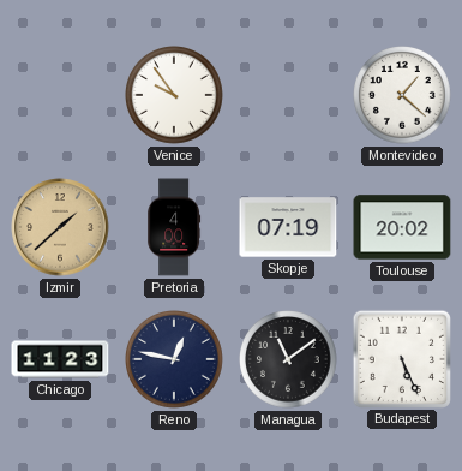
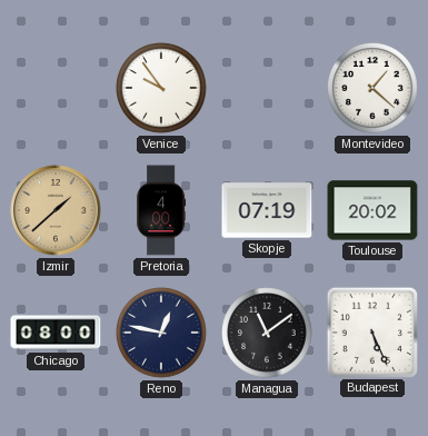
Chicago: 11:23 -> 08:00 (56, 333)
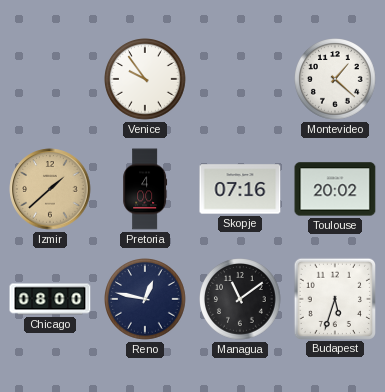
Skopje: 07:19 -> 07:16 (240, 189)
Budapest: 5:26 -> 5:33 (334, 298)
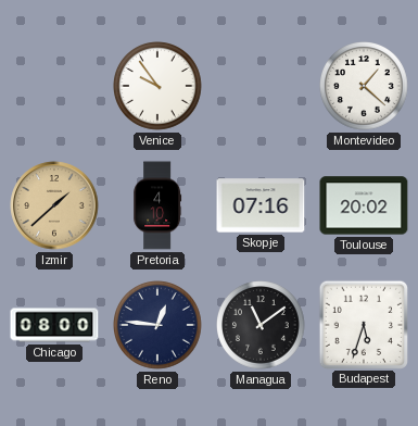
Pretoria: 4:00 -> 4:10 (157, 205)
Reno: 12:47 -> 12:46 (159, 326)
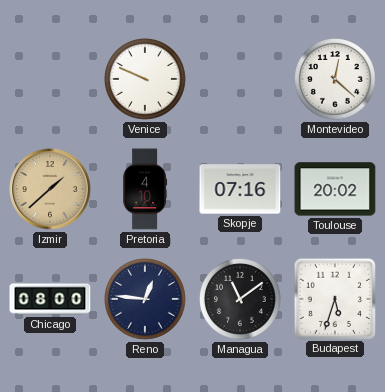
Venice: 9:54 -> 9:49 (146, 80)
Montevideo: 1:22 -> 12:22 (336, 80)
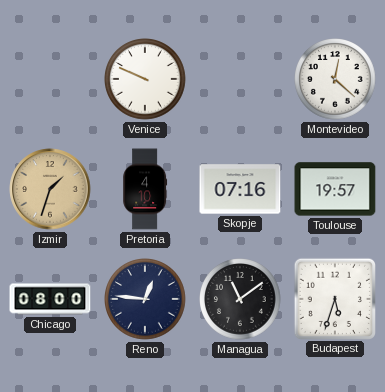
Izmir: 1:38 -> 1:33 (50, 189)
Toulouse: 20:02 -> 19:57 (335, 189)
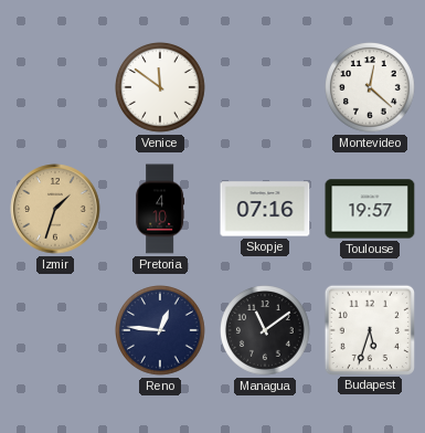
Venice: 9:49 -> 11:51 (161, 88)
Chicago: 08:00 -> none (50, 299)
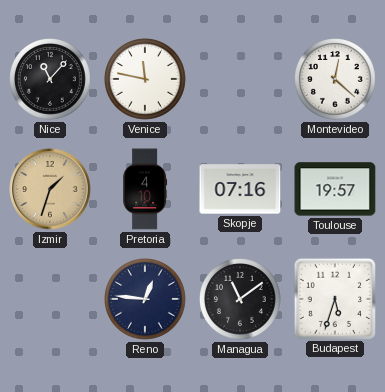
Nice: none -> 11:07 (51, 80)
Venice: 11:51 -> 11:47 (146, 80)
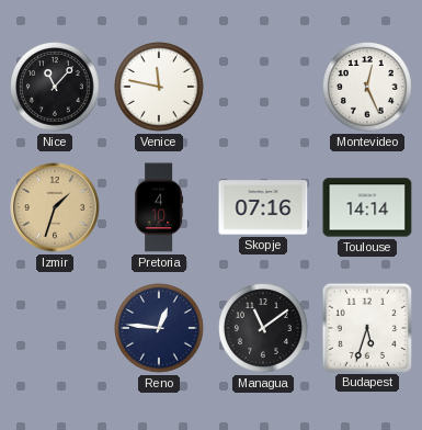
Montevideo: 12:22 -> 12:26 (368, 88)
Toulouse: 19:57 -> 14:14 (367, 207)
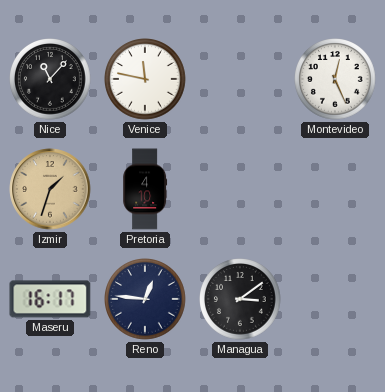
Skopje: 07:16 -> none (263, 207)
Toulouse: 14:14 -> none (367, 207)
Maseru: none -> 16:17 (50, 299)
Managua: 11:09 -> 3:09 (241, 300)
Budapest: 5:33 -> none (366, 327)
